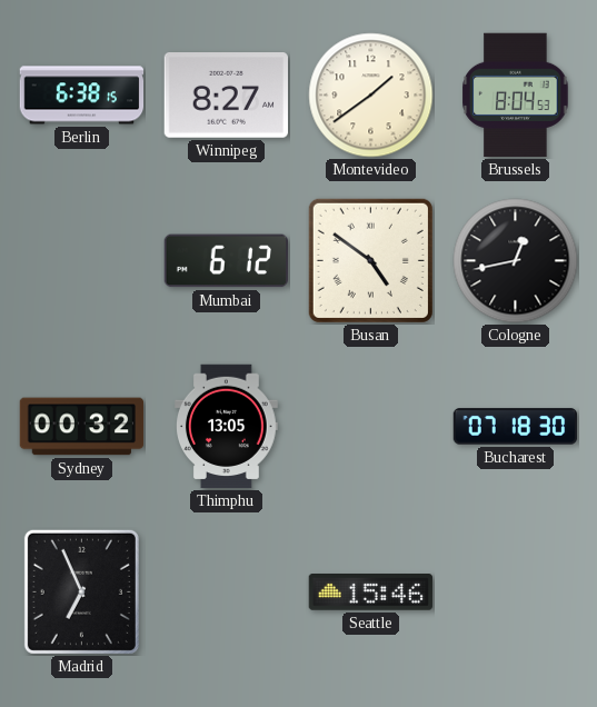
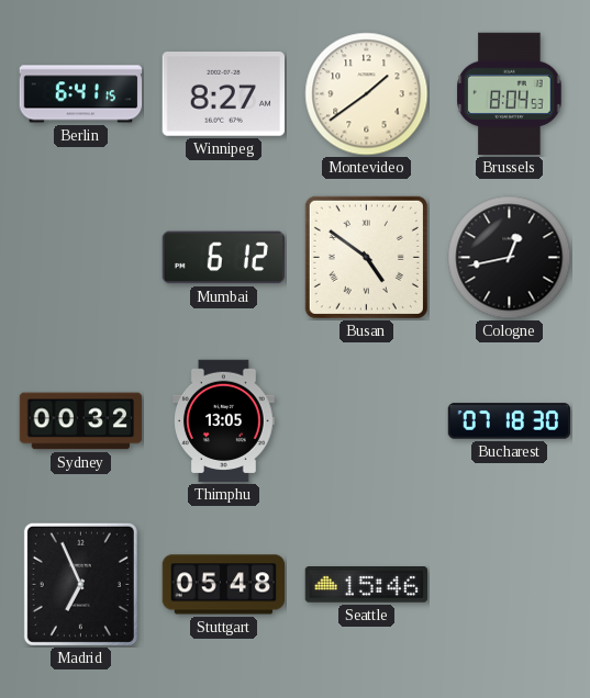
Berlin: 6:38 -> 6:41 (81, 94)
Stuttgart: none -> 05:48 (224, 585)
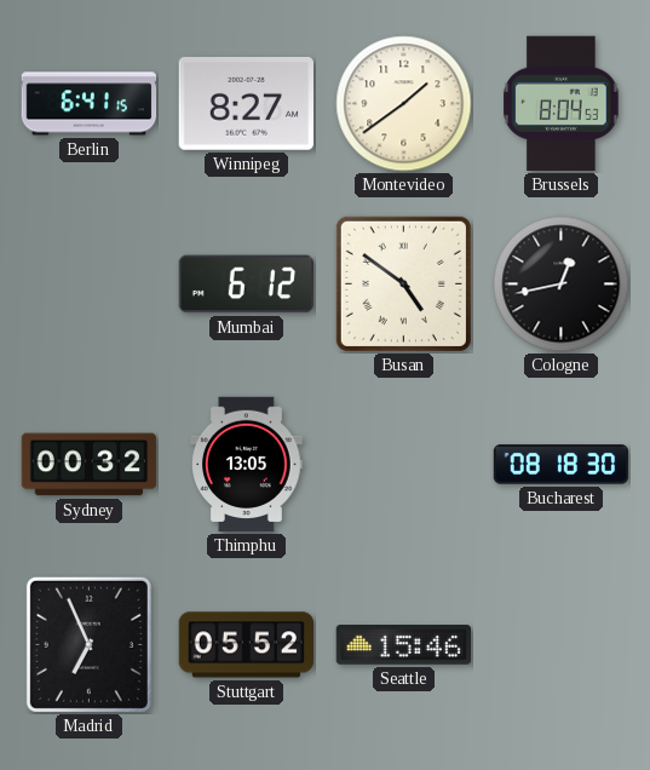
Bucharest: 07:18 -> 08:18 (562, 465)
Stuttgart: 05:48 -> 05:52 (247, 645)
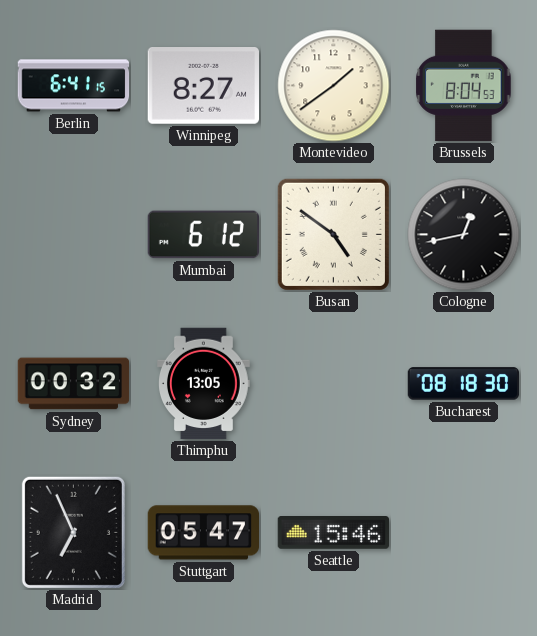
Stuttgart: 05:52 -> 05:47 (204, 533)
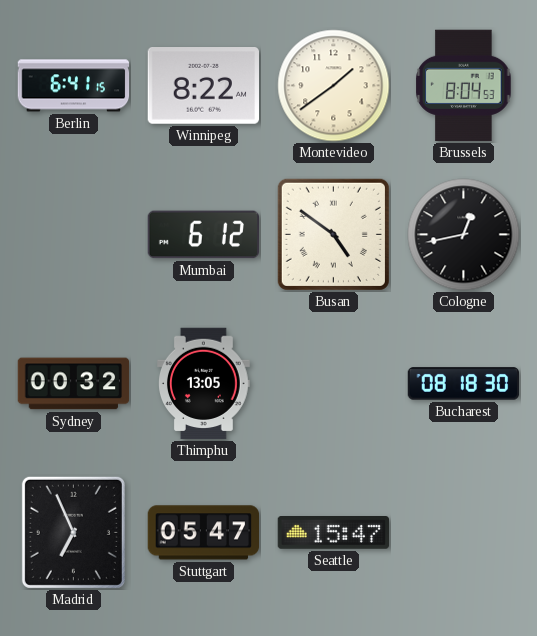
Winnipeg: 8:27 -> 8:22 (203, 86)
Seattle: 15:46 -> 15:47 (334, 533)
